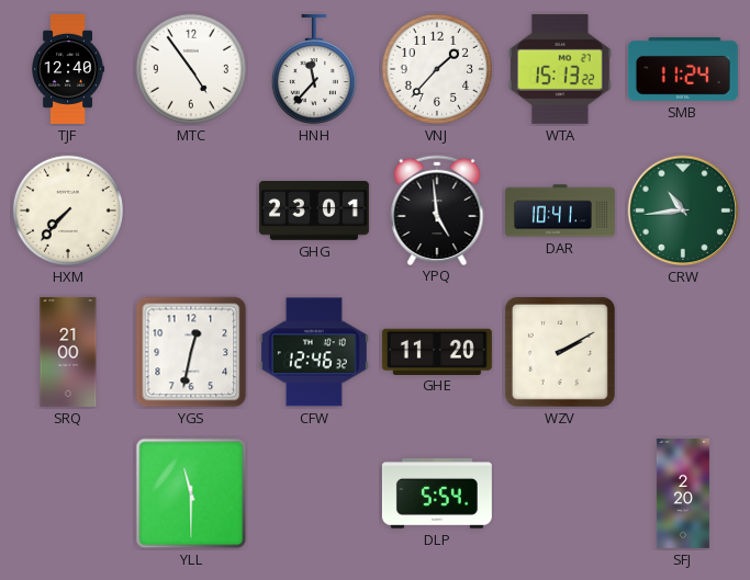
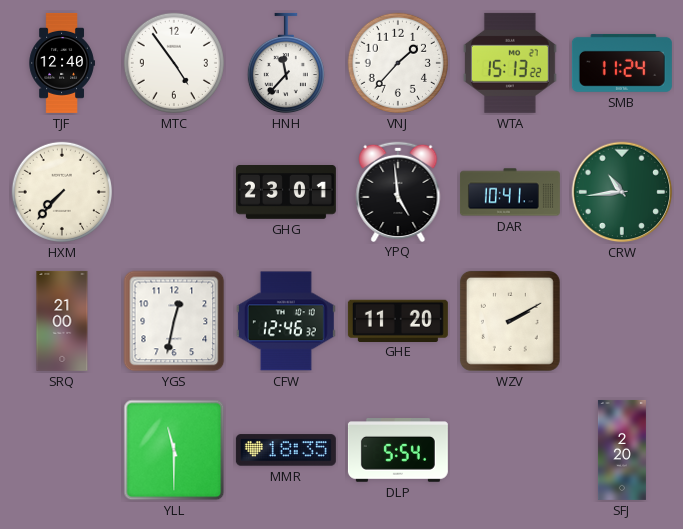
MMR: none -> 18:35 (286, 450)
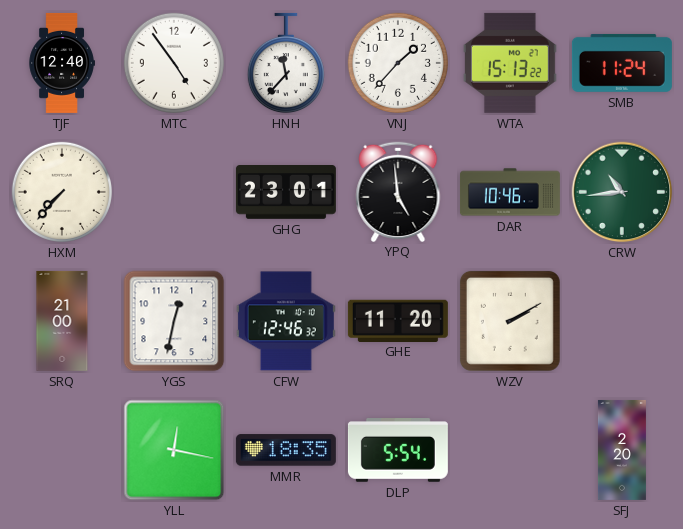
DAR: 10:41 -> 10:46 (510, 192)
YLL: 11:30 -> 12:17 (174, 450)
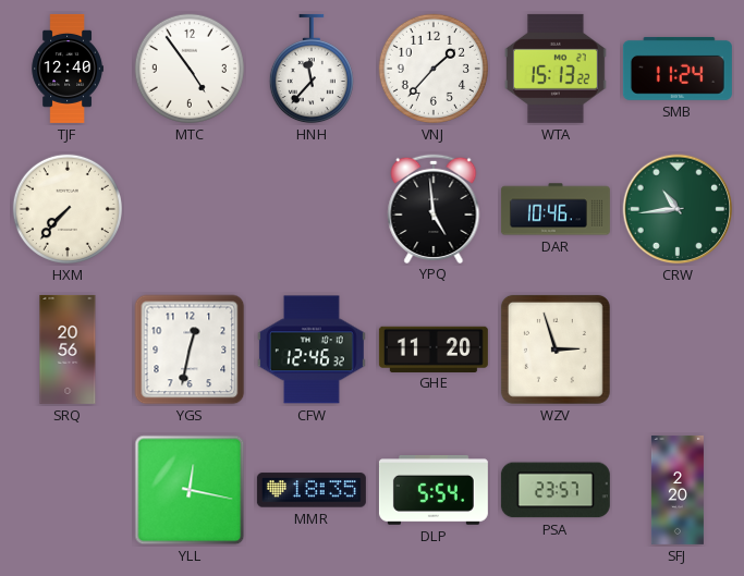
GHG: 23:01 -> none (286, 192)
SRQ: 21:00 -> 20:56 (68, 350)
WZV: 2:10 -> 2:57 (556, 350)
PSA: none -> 23:57 (556, 490)
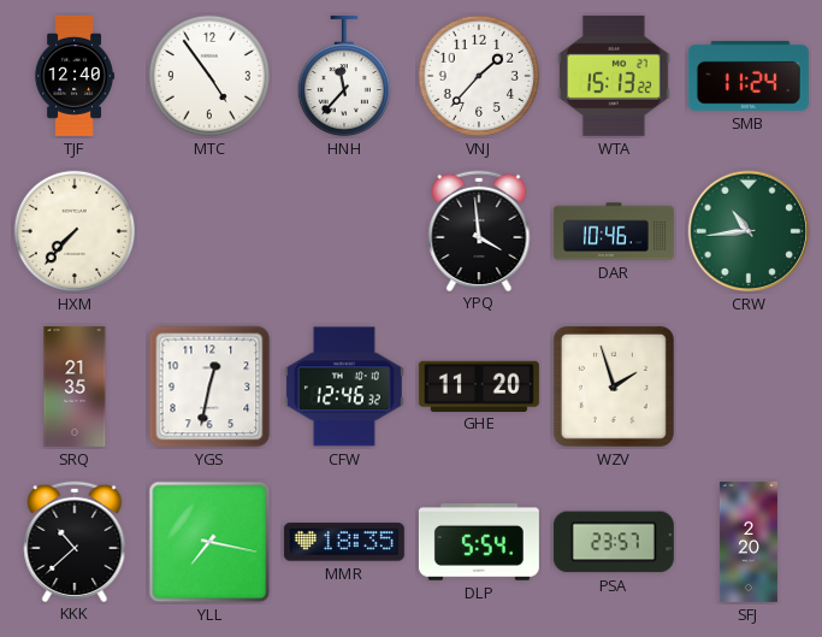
YPQ: 4:59 -> 3:59 (479, 230)
SRQ: 20:56 -> 21:35 (75, 387)
WZV: 2:57 -> 1:57 (614, 387)
KKK: none -> 10:38 (75, 541)
YLL: 12:17 -> 7:17 (209, 542)
